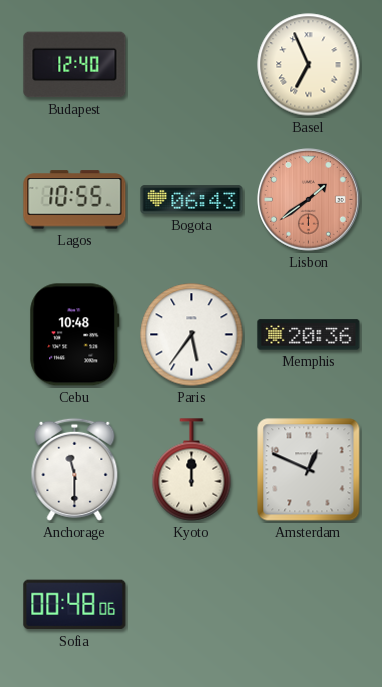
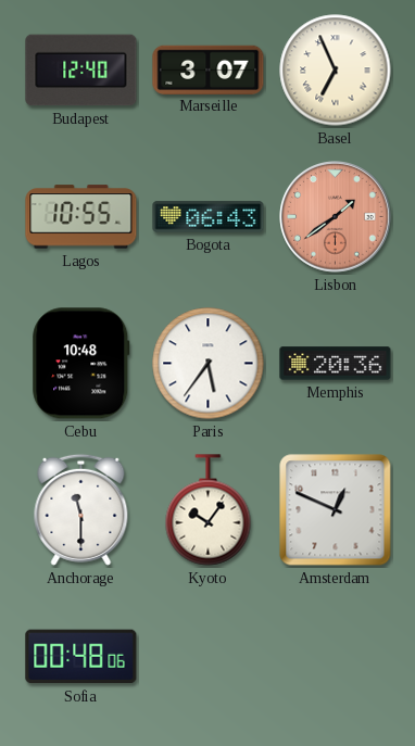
Marseille: none -> 3:07 (209, 69)
Kyoto: 12:00 -> 10:06 (209, 510)
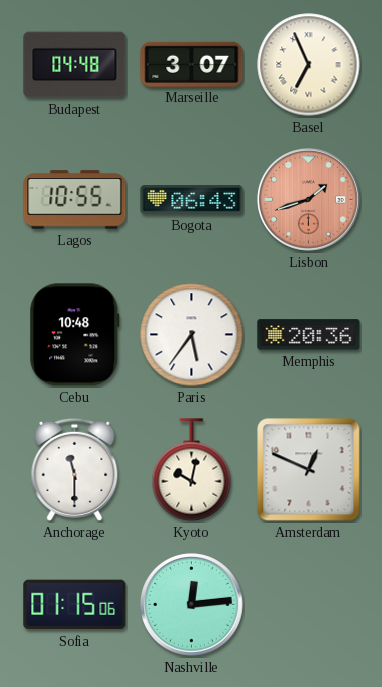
Budapest: 12:40 -> 04:48 (75, 65)
Lisbon: 1:39 -> 1:42 (309, 200)
Kyoto: 10:06 -> 10:02 (192, 470)
Sofia: 00:48 -> 01:15 (75, 605)
Nashville: none -> 12:14 (192, 605)
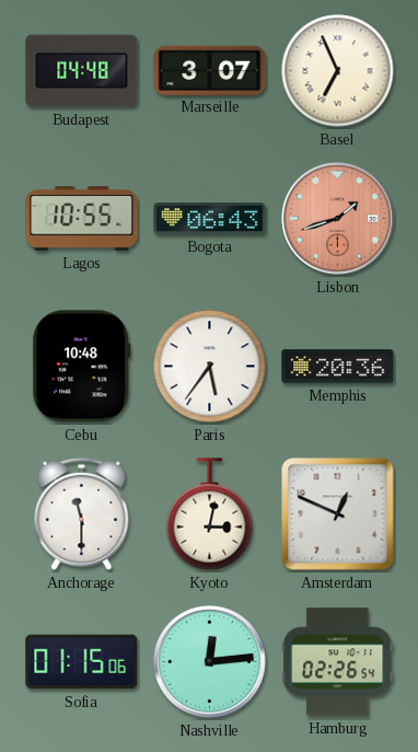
Kyoto: 10:02 -> 3:02 (210, 514)
Hamburg: none -> 02:26 (338, 662)
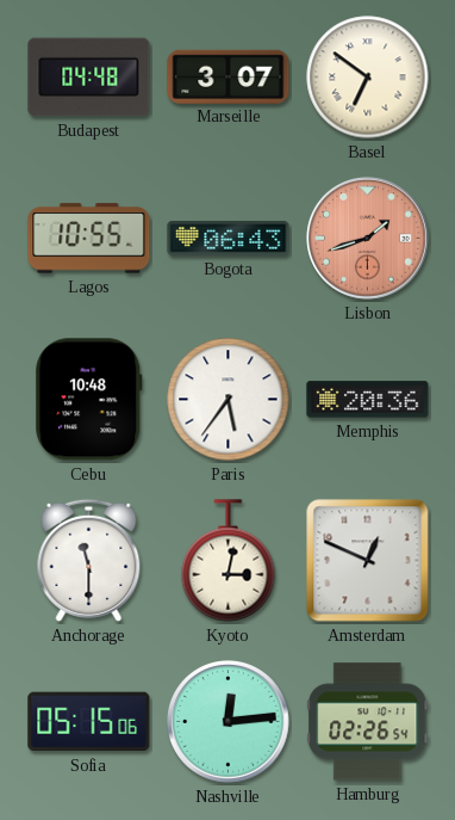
Basel: 6:56 -> 6:51 (368, 78)
Sofia: 01:15 -> 05:15 (89, 722)
